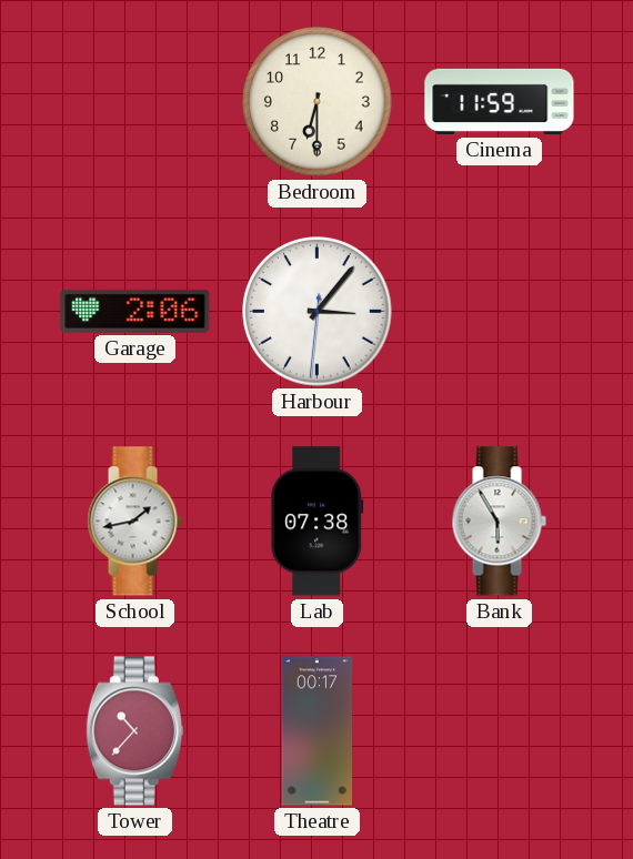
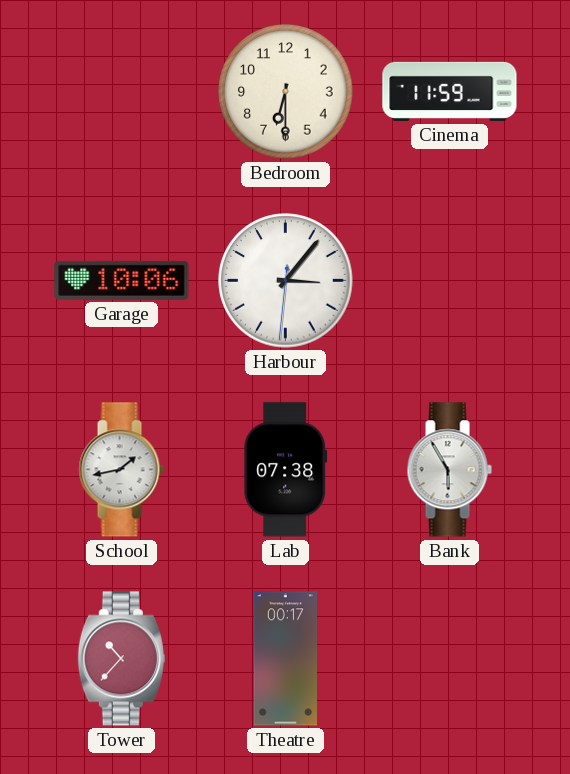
Garage: 2:06 -> 10:06 (122, 280)
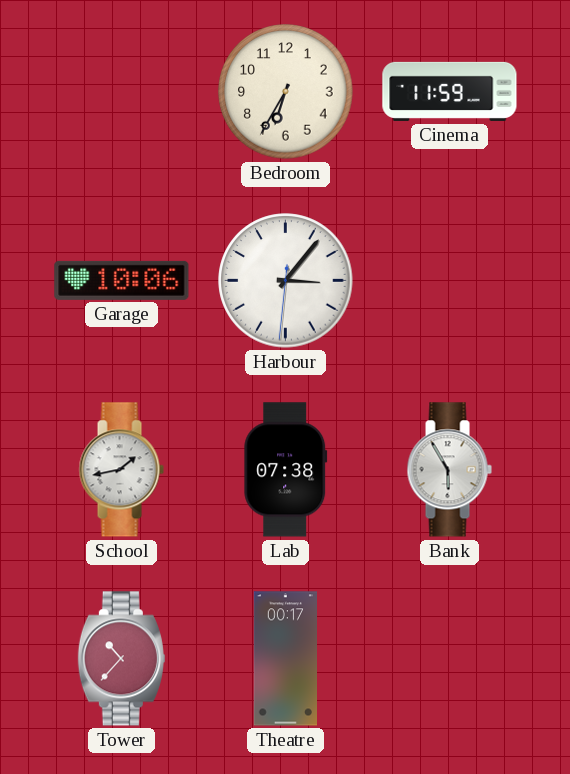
Bedroom: 6:30 -> 6:35 (286, 92)
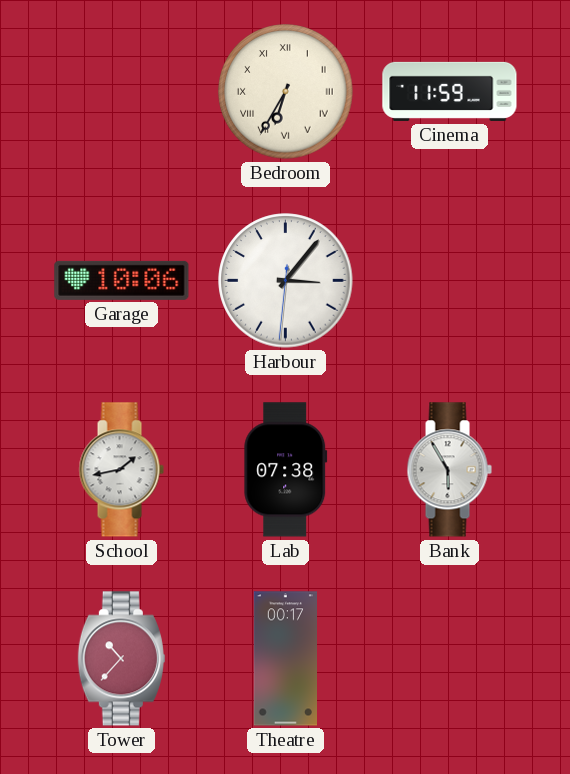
Bedroom numerals: Arabic -> Roman (286, 92)
